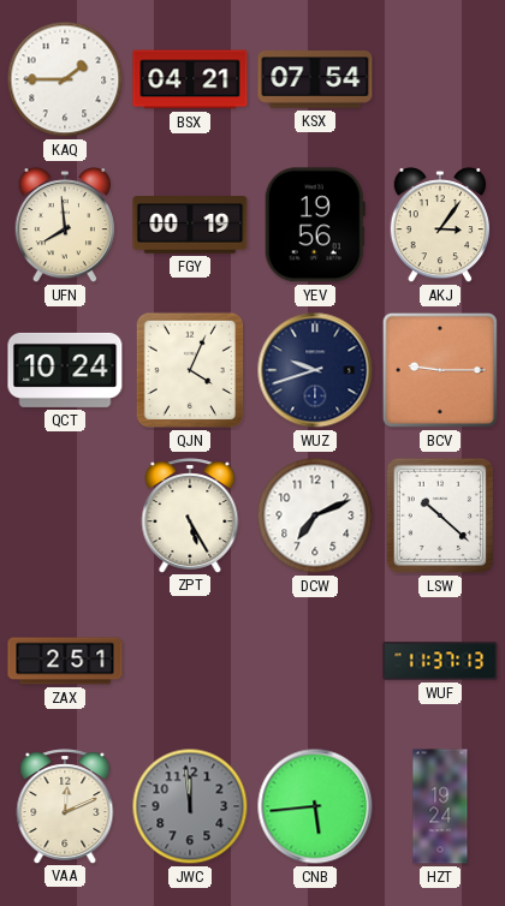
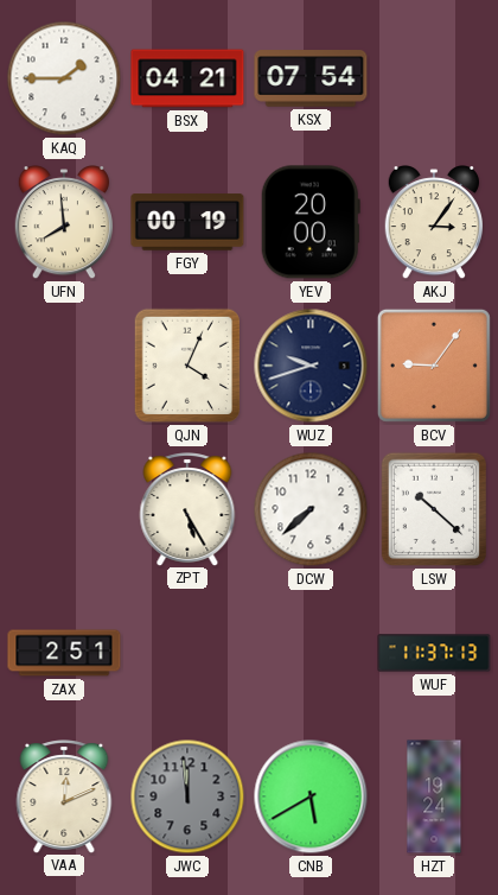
YEV: 19:56 -> 20:00 (311, 222)
QCT: 10:24 -> none (65, 370)
BCV: 9:15 -> 9:06 (434, 366)
DCW: 7:11 -> 7:38 (311, 509)
CNB: 5:44 -> 5:40 (311, 796)
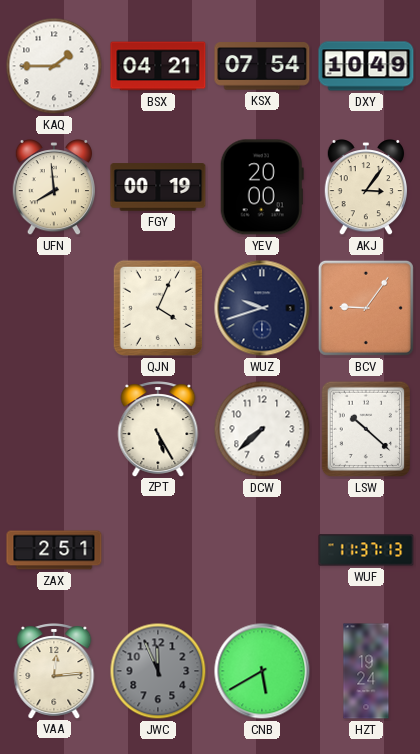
DXY: none -> 10:49 (366, 66)
VAA: 12:11 -> 12:14 (54, 671)
JWC: 11:59 -> 11:56 (158, 671)
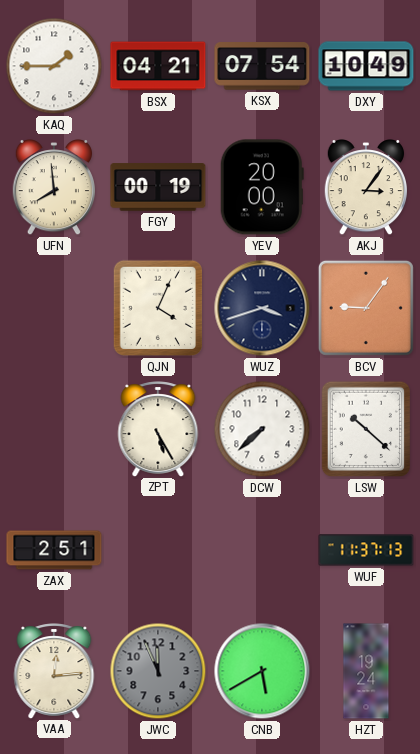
WUZ: 9:42 -> 3:42 (262, 308)
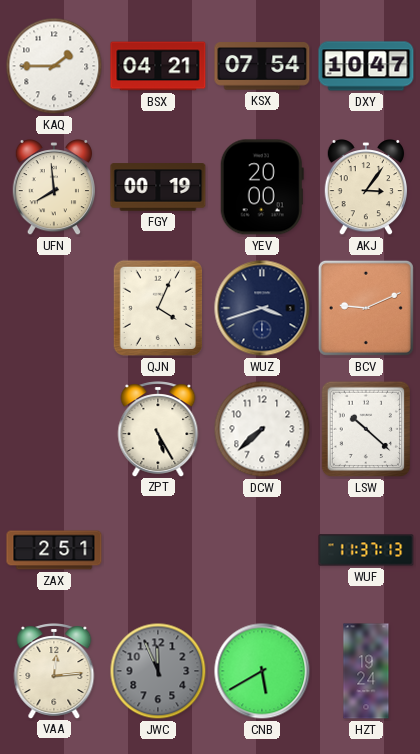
DXY: 10:49 -> 10:47 (366, 66)
BCV: 9:06 -> 9:11 (366, 308)
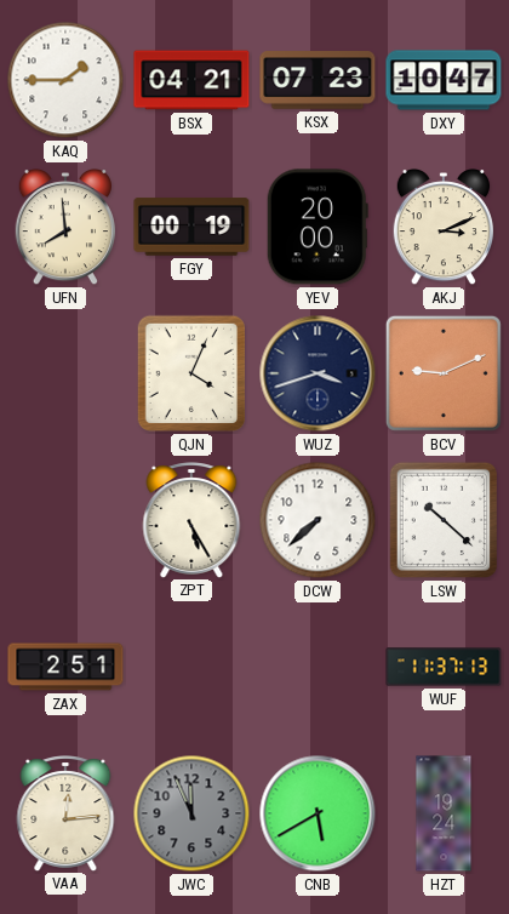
KSX: 07:54 -> 07:23 (318, 80)
AKJ: 3:06 -> 3:11 (442, 228)
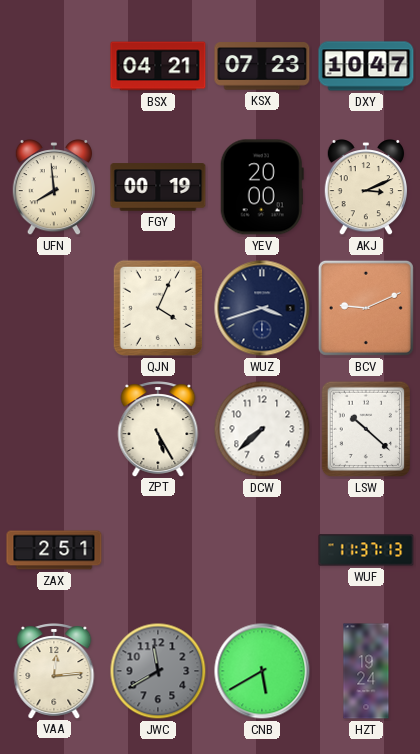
KAQ: 1:45 -> none (65, 80)
JWC: 11:56 -> 11:40 (158, 671)
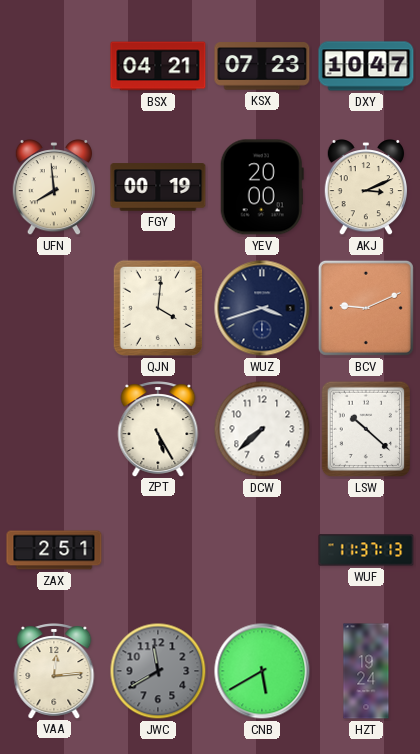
QJN: 4:04 -> 4:01 (157, 308)
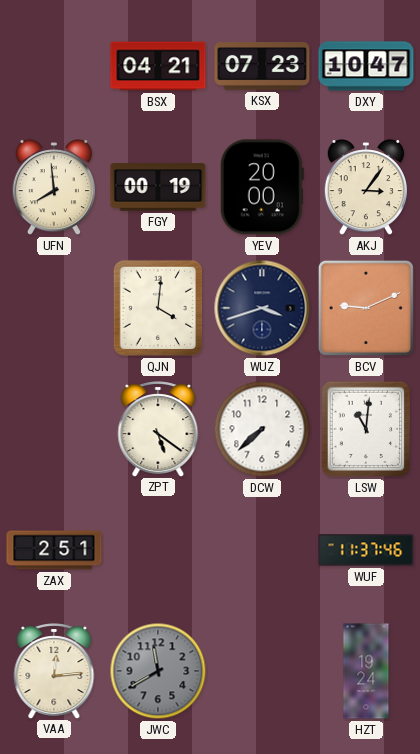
AKJ: 3:11 -> 3:06 (365, 188)
ZPT: 5:25 -> 5:21 (158, 429)
LSW: 10:22 -> 11:01 (365, 429)
WUF: 11:37:13 -> 11:37:46 (366, 550)
CNB: 5:40 -> none (262, 671)
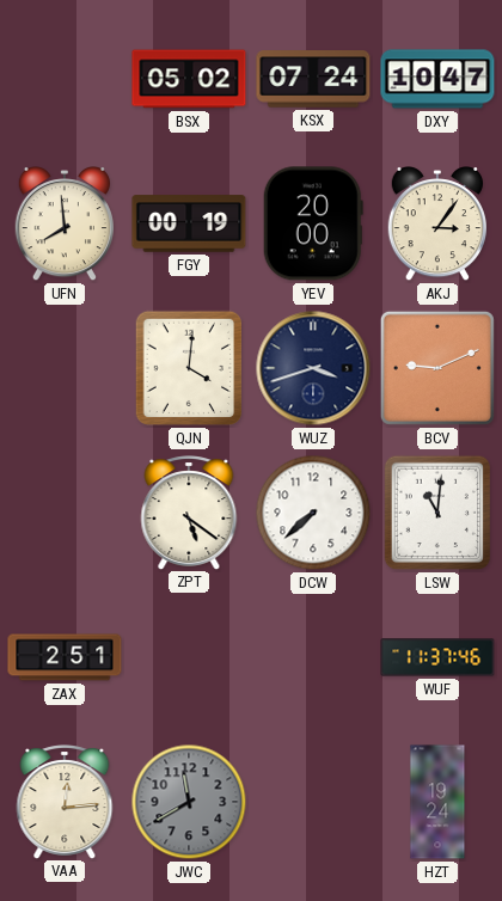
BSX: 04:21 -> 05:02 (189, 79)
KSX: 07:23 -> 07:24 (313, 79)
